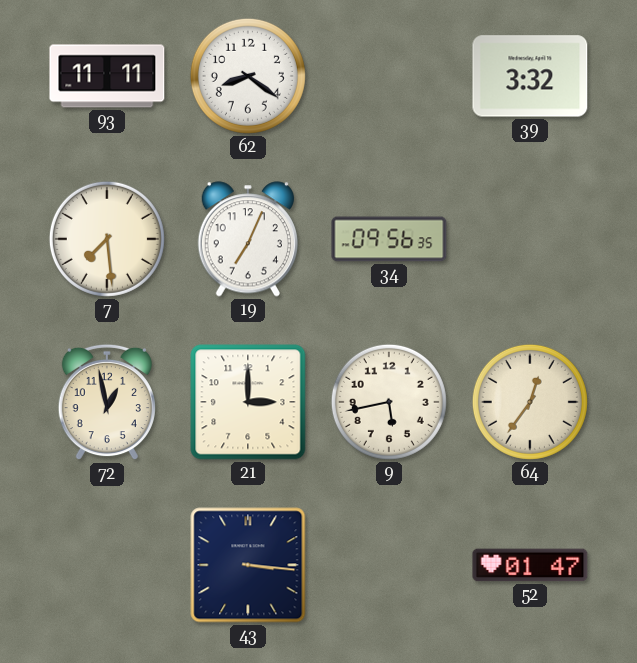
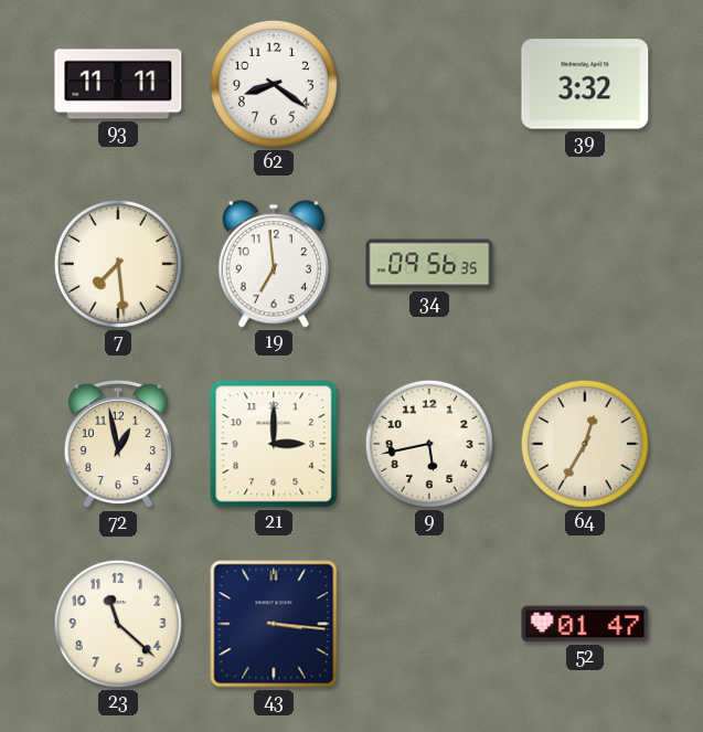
19: 7:04 -> 6:59 (274, 264)
64: 12:36 -> 12:35 (585, 444)
23: none -> 11:22 (118, 624)
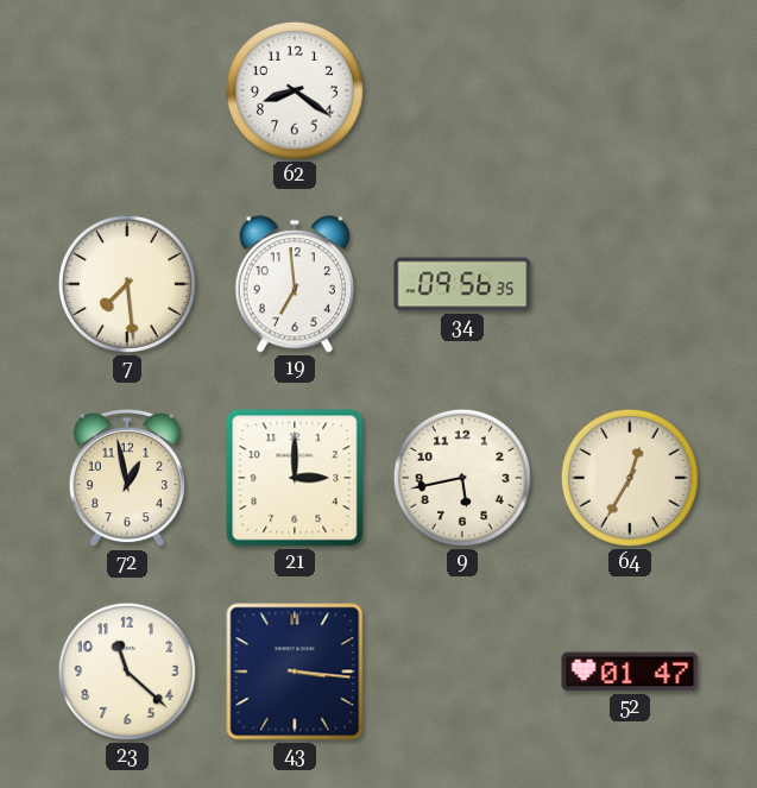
93: 11:11 -> none (118, 84)
39: 3:32 -> none (585, 84)
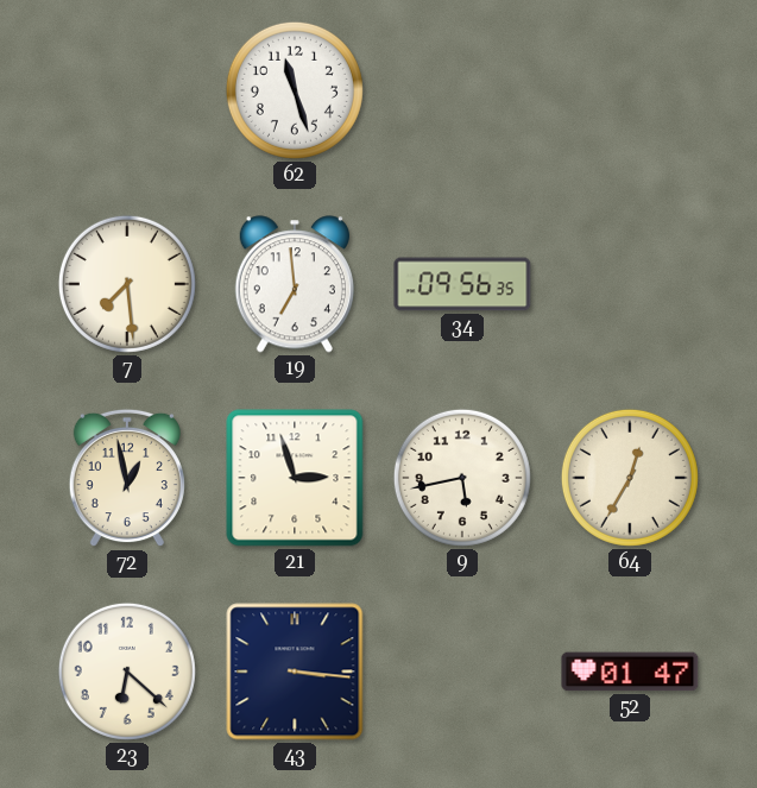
62: 8:21 -> 11:27 (295, 90)
21: 3:00 -> 2:57 (295, 478)
23: 11:22 -> 6:22 (127, 672)
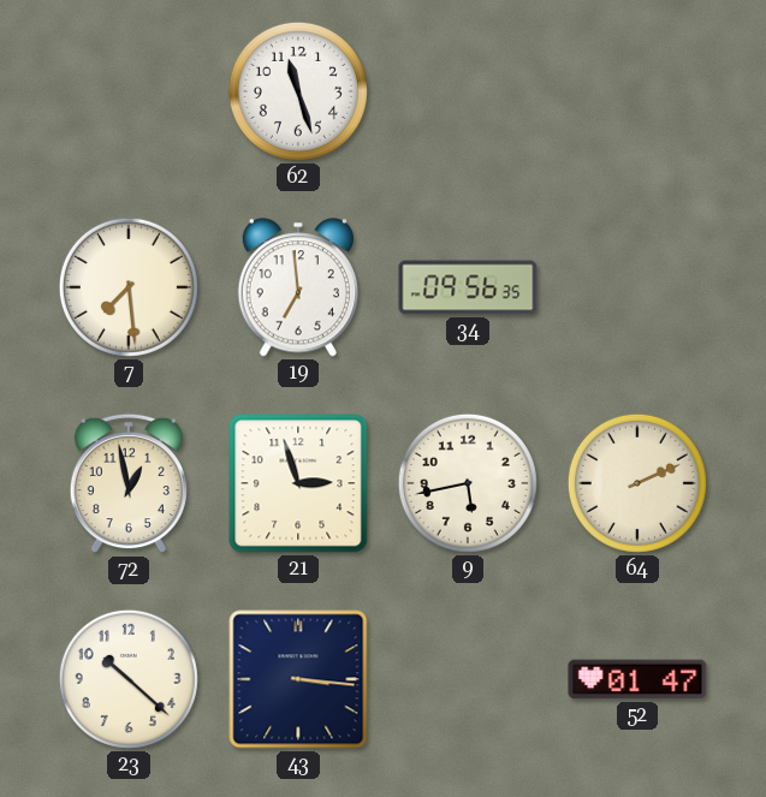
64: 12:35 -> 2:11 (637, 483)
23: 6:22 -> 10:22 (129, 679)
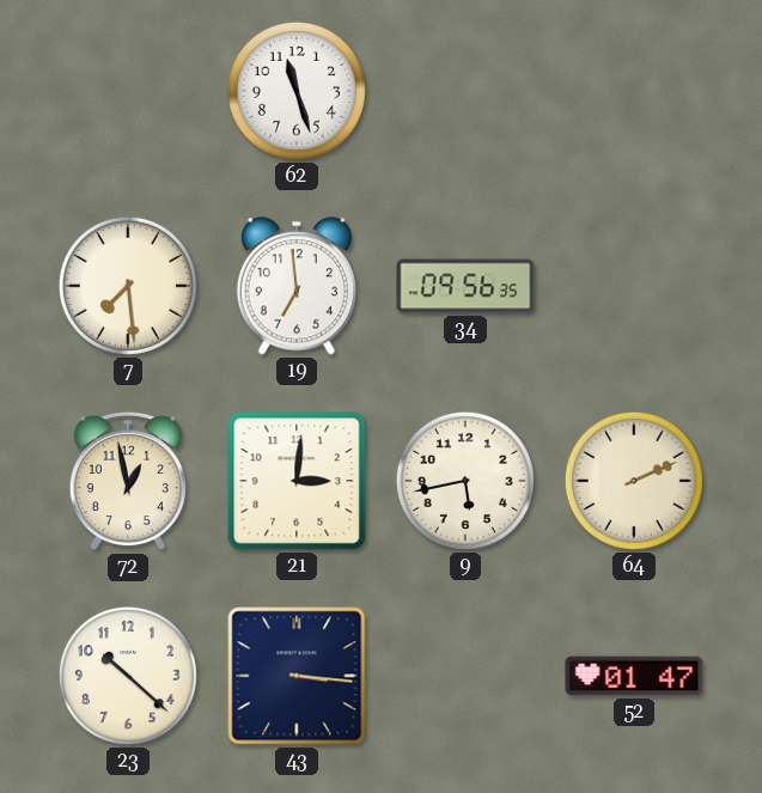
21: 2:57 -> 3:01 (297, 481)
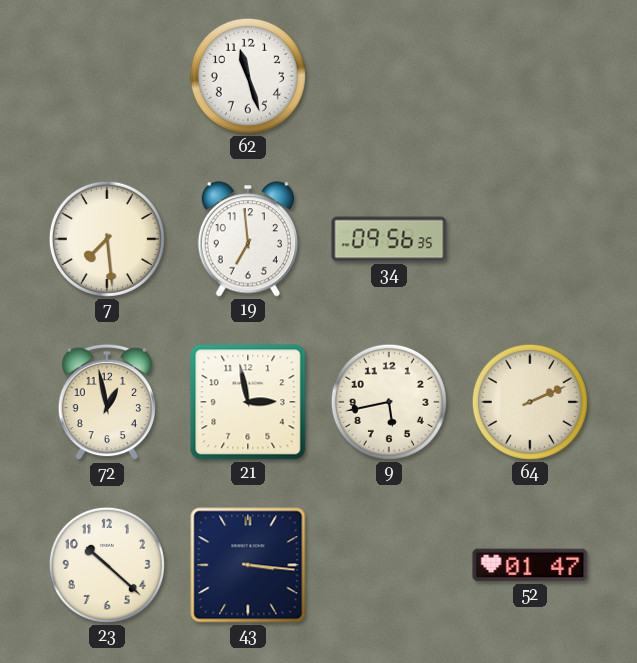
21: 3:01 -> 2:58 (248, 402)
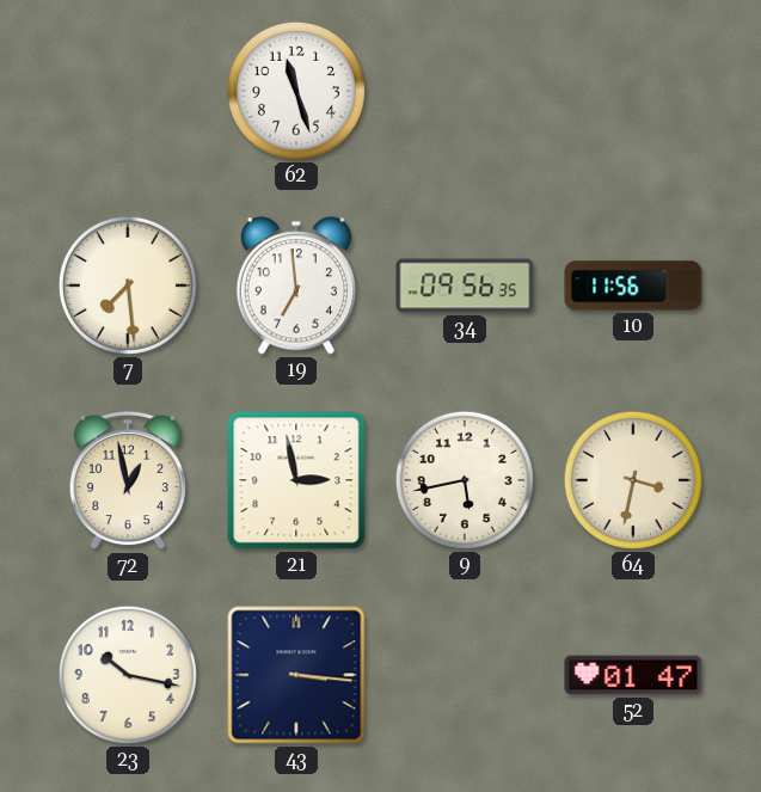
10: none -> 11:56 (633, 286)
64: 2:11 -> 3:32 (633, 480)
23: 10:22 -> 10:17 (128, 675)
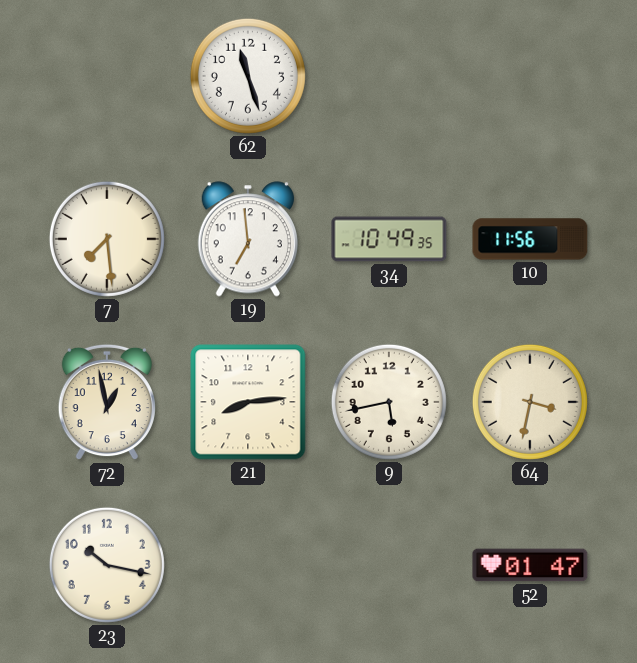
34: 09:56 -> 10:49 (389, 239)
21: 2:58 -> 8:14 (248, 402)
43: 3:16 -> none (296, 675)
